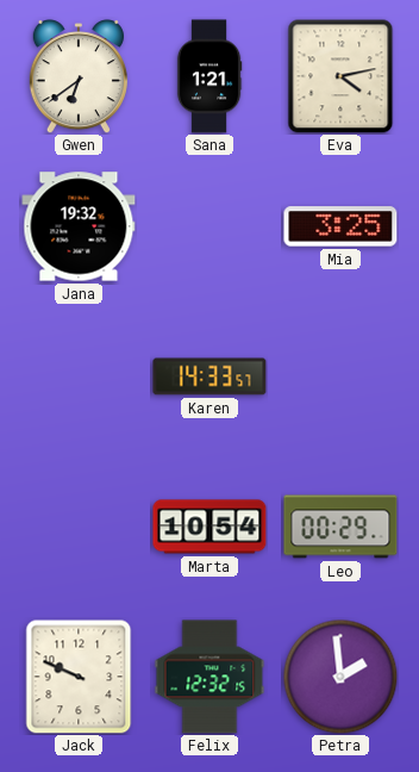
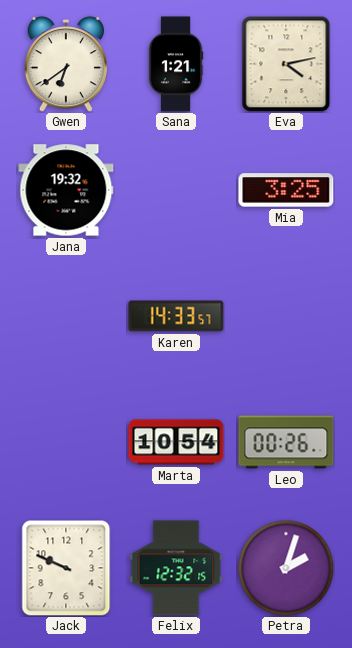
Leo: 00:29 -> 00:26 (286, 442)
Petra: 1:59 -> 2:03 (286, 568)
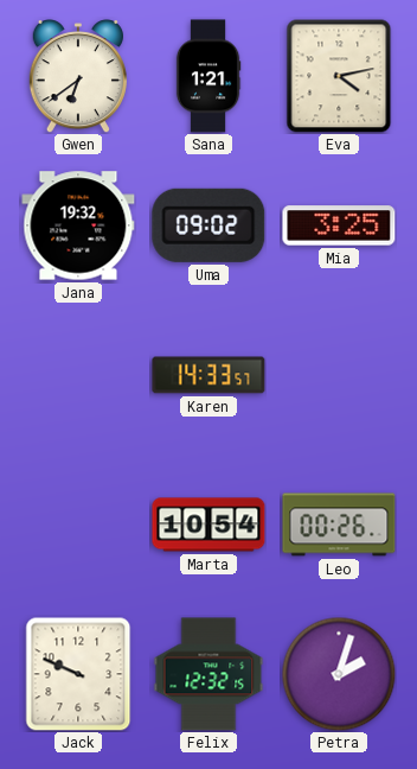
Uma: none -> 09:02 (208, 225)
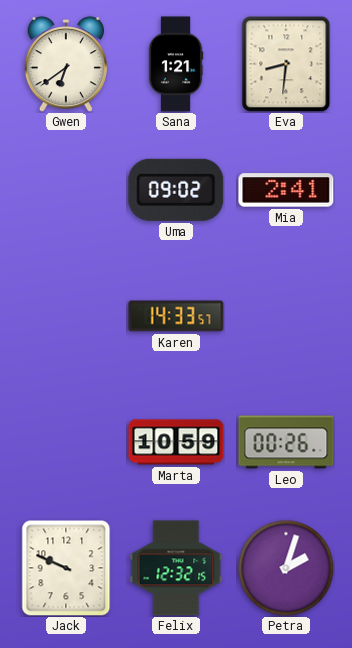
Eva: 4:13 -> 8:31 (286, 64)
Jana: 19:32 -> none (78, 225)
Mia: 3:25 -> 2:41 (286, 190)
Marta: 10:54 -> 10:59 (176, 442)
